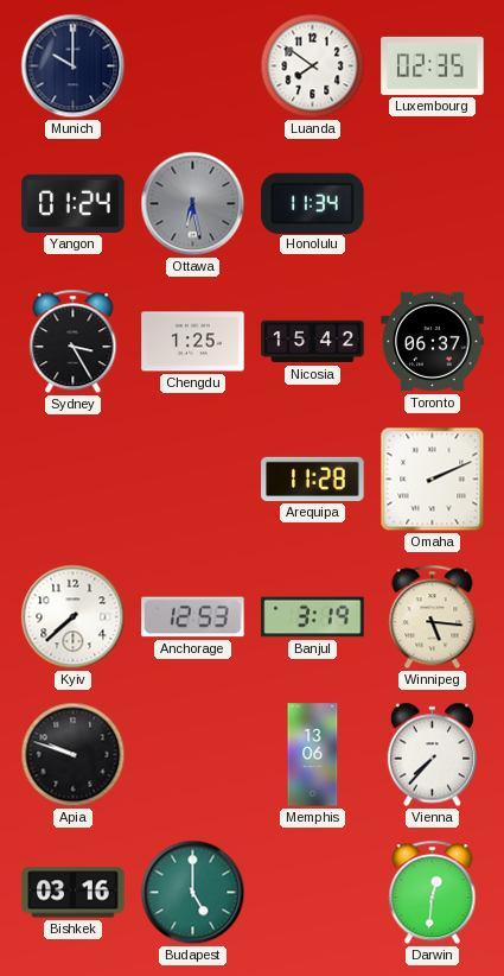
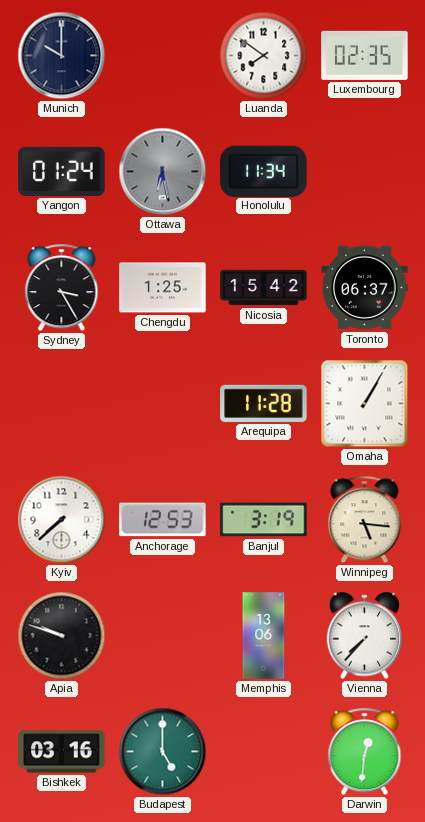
Omaha: 2:11 -> 1:05 (365, 404)
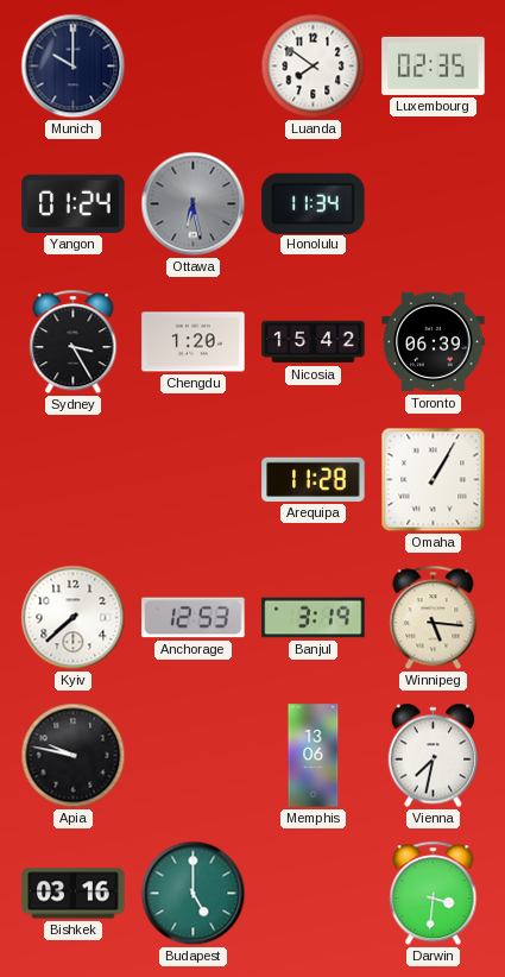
Chengdu: 1:25 -> 1:20 (194, 342)
Toronto: 06:37 -> 06:39 (434, 342)
Apia: 9:48 -> 9:47 (74, 756)
Vienna: 7:37 -> 7:32 (433, 756)
Darwin: 12:31 -> 3:31 (434, 894)
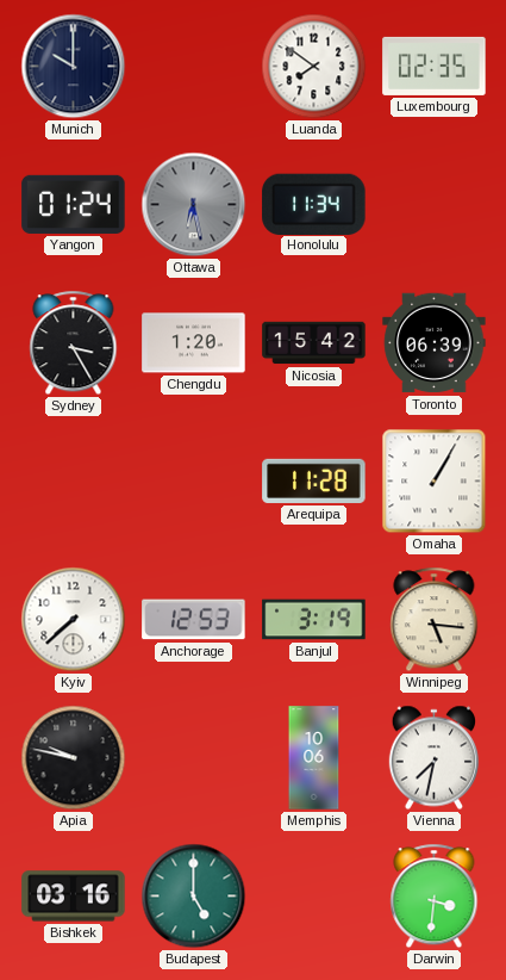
Memphis: 13:06 -> 10:06 (314, 758)
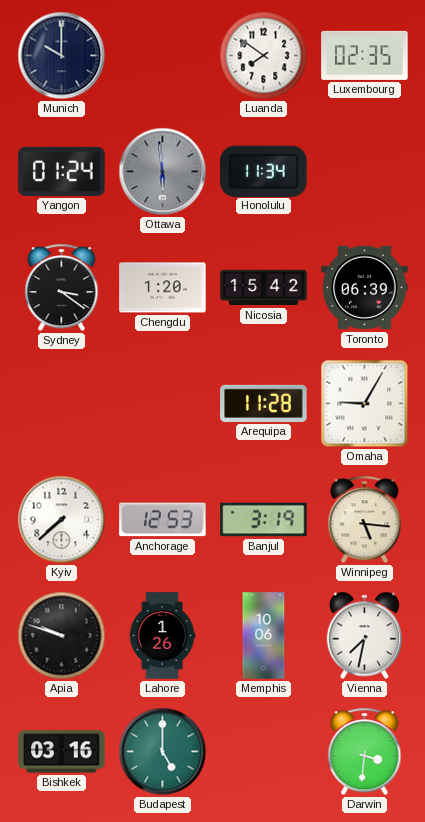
Ottawa: 6:28 -> 5:59 (163, 172)
Sydney: 3:25 -> 3:21 (62, 288)
Omaha: 1:05 -> 9:05 (365, 404)
Apia: 9:47 -> 9:48 (62, 636)
Lahore: none -> 1:26 (162, 636)
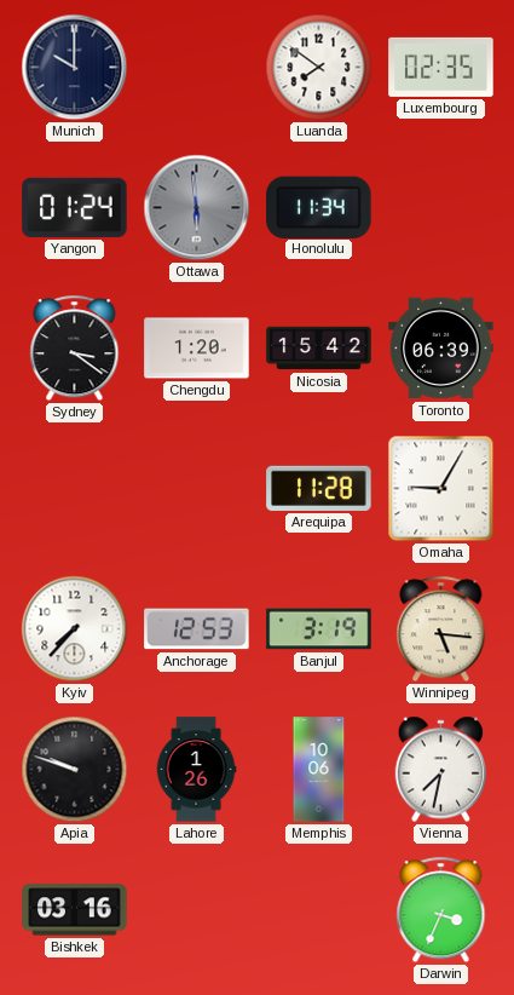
Kyiv: 7:38 -> 7:37 (75, 629)
Budapest: 5:00 -> none (163, 752)
Darwin: 3:31 -> 3:34 (441, 910)
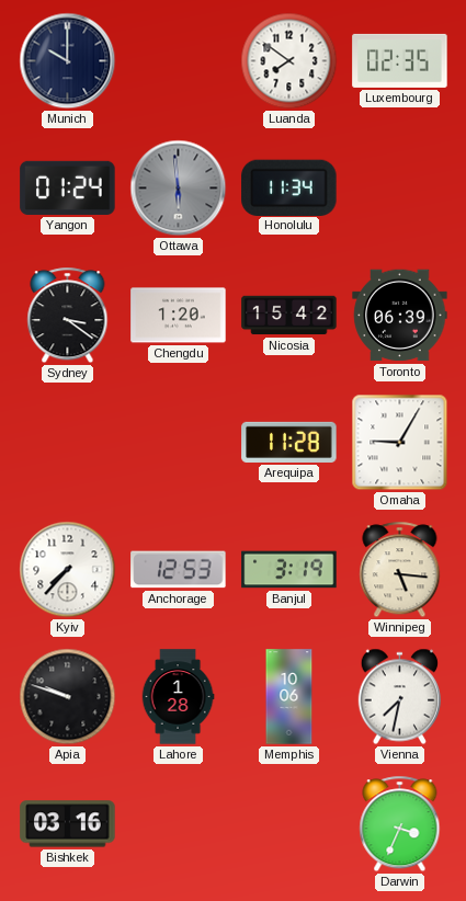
Lahore: 1:26 -> 1:28 (178, 697)
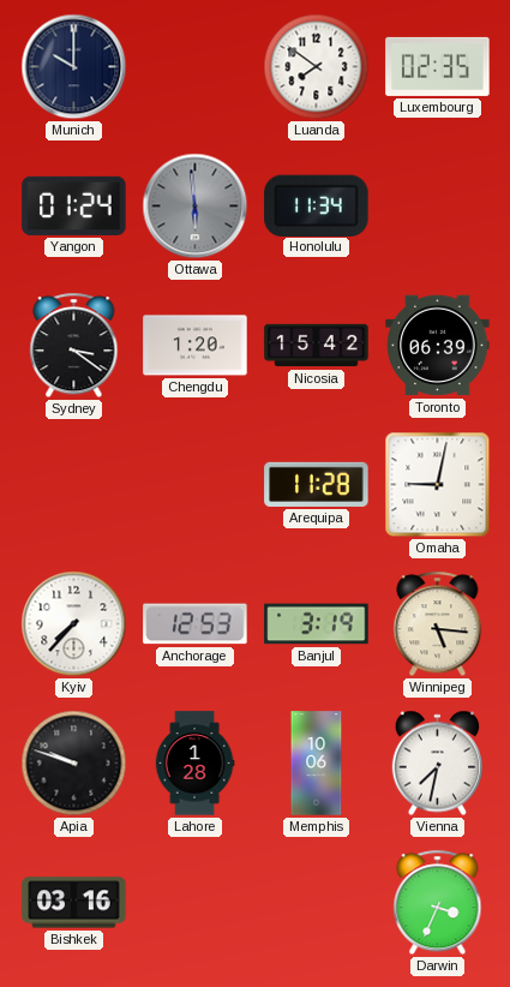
Omaha: 9:05 -> 9:02 (438, 485)
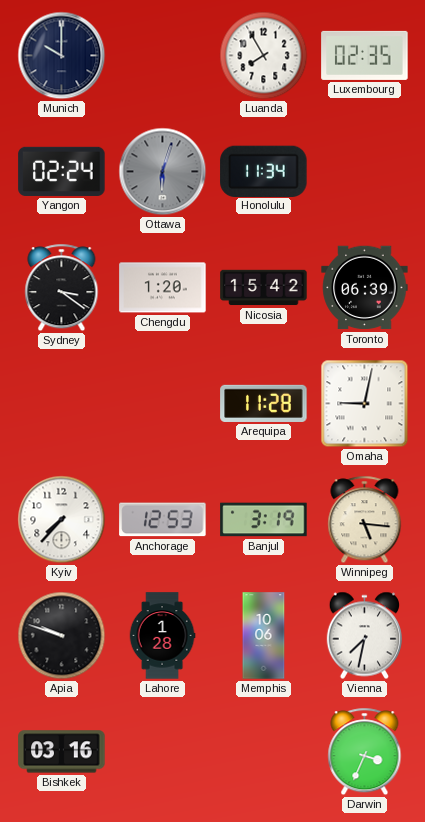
Luanda: 7:51 -> 7:55 (264, 56)
Yangon: 01:24 -> 02:24 (62, 171)
Ottawa: 5:59 -> 6:03 (163, 172)
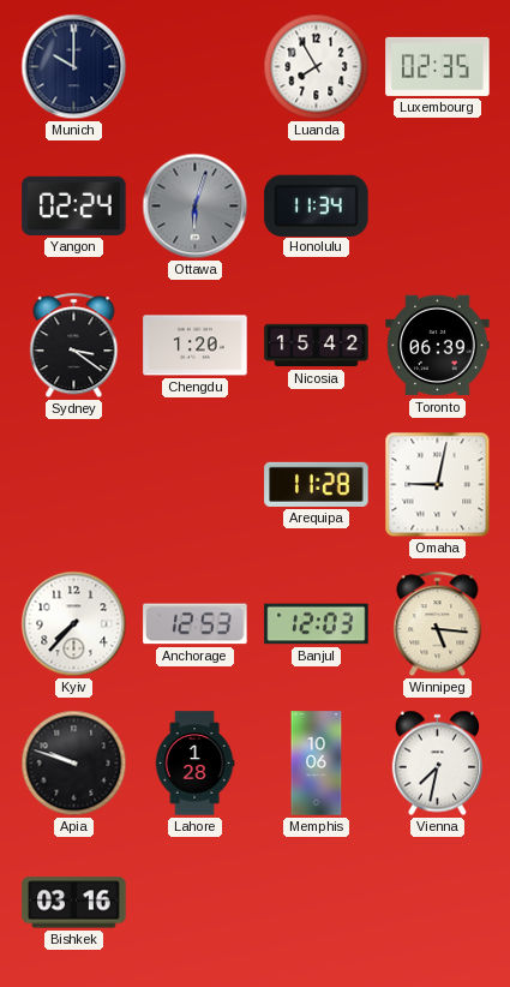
Banjul: 3:19 -> 12:03 (317, 624)
Darwin: 3:34 -> none (365, 752)
